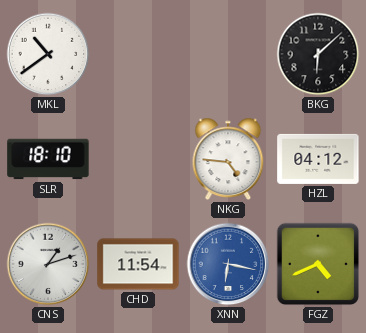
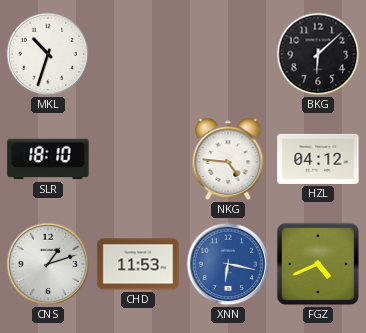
MKL: 10:39 -> 10:33 (48, 54)
CHD: 11:54 -> 11:53 (138, 264)
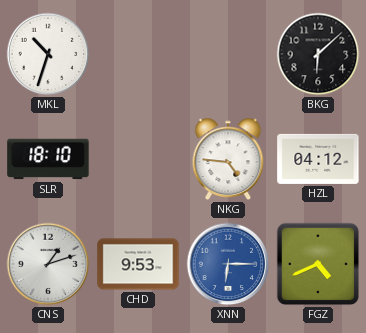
CHD: 11:53 -> 9:53 (138, 264)
XNN: 6:17 -> 6:15 (228, 264)
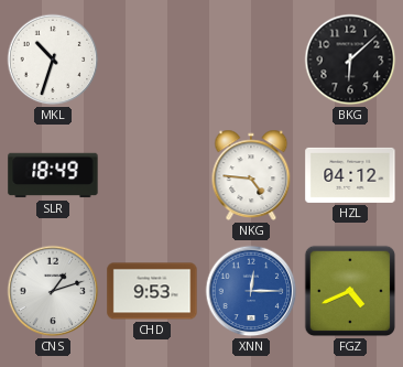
SLR: 18:10 -> 18:49 (53, 175)
XNN: 6:15 -> 12:15 (251, 291)
